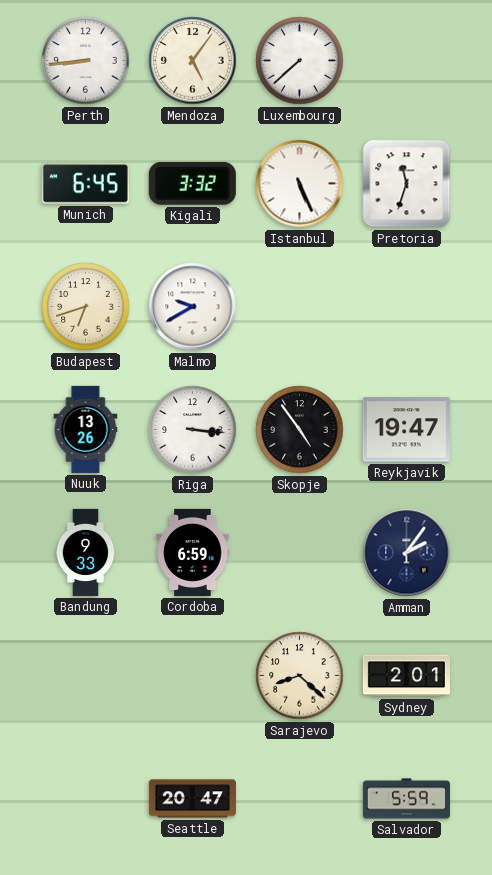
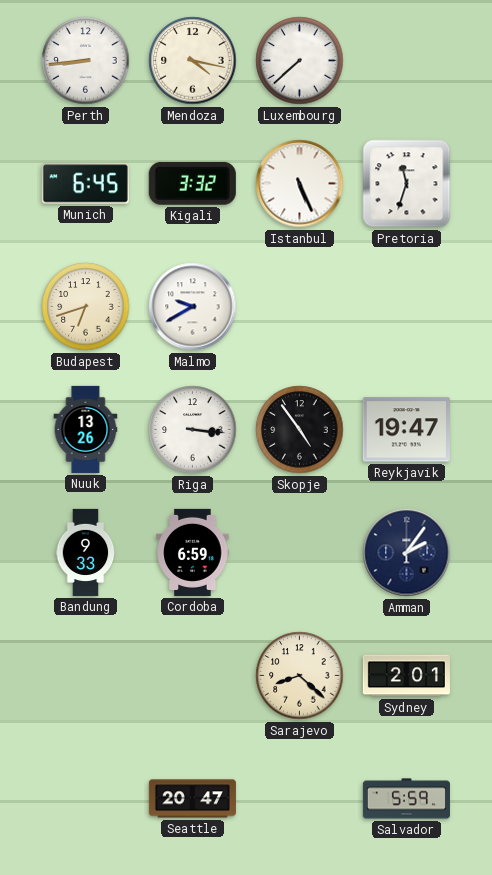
Mendoza: 5:06 -> 4:17 (193, 61)
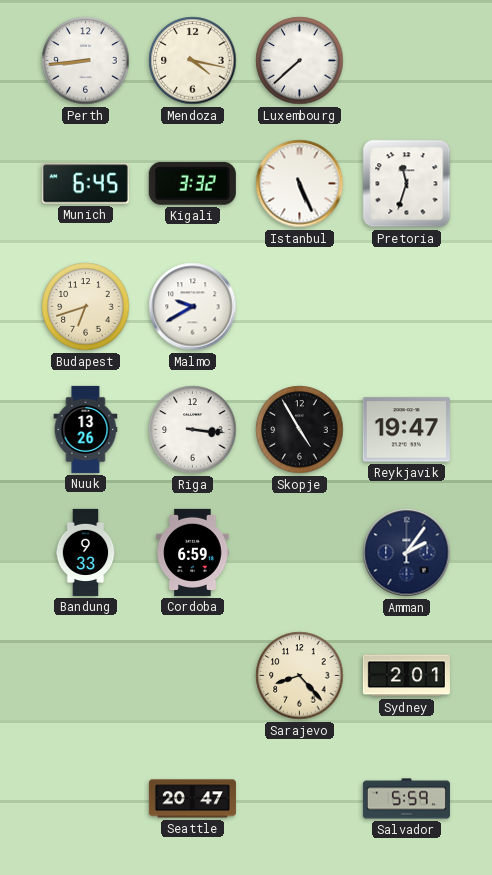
Skopje: 4:54 -> 4:55 (300, 430)
Sarajevo: 8:22 -> 8:23 (300, 676)
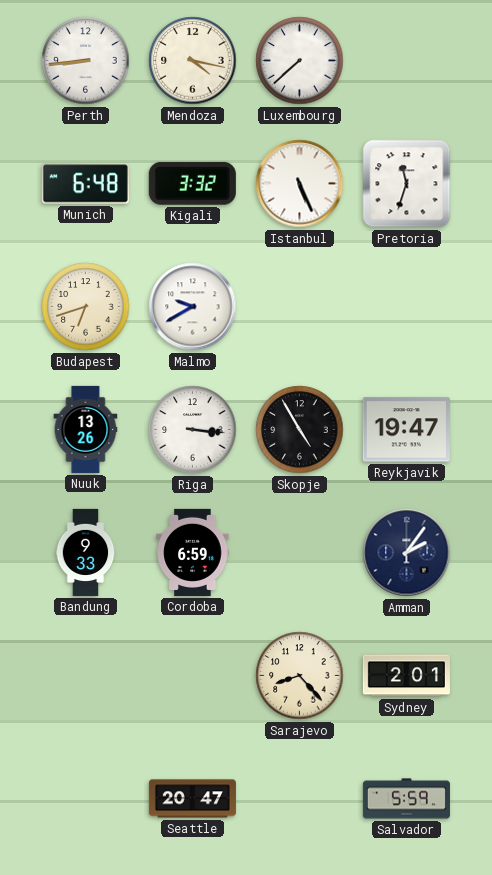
Munich: 6:45 -> 6:48 (85, 184)
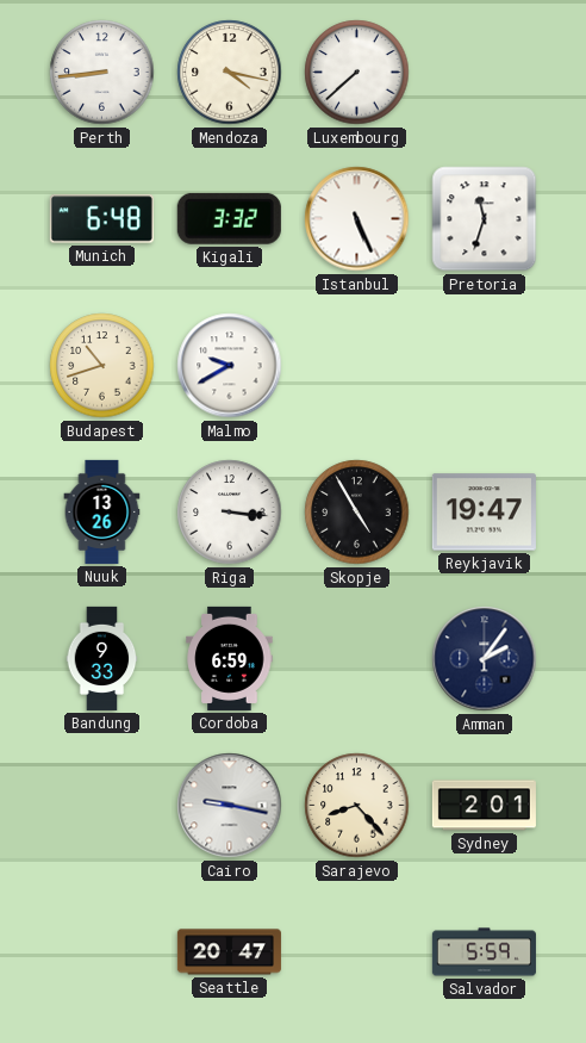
Budapest: 6:42 -> 10:42 (102, 366)
Cairo: none -> 9:17 (230, 806)
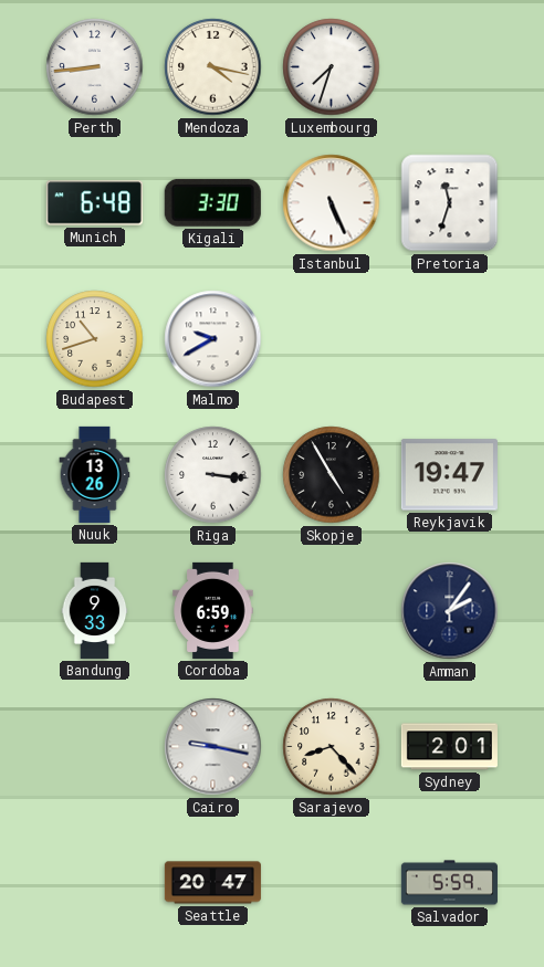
Luxembourg: 7:38 -> 7:33 (332, 67)
Kigali: 3:32 -> 3:30 (212, 202)
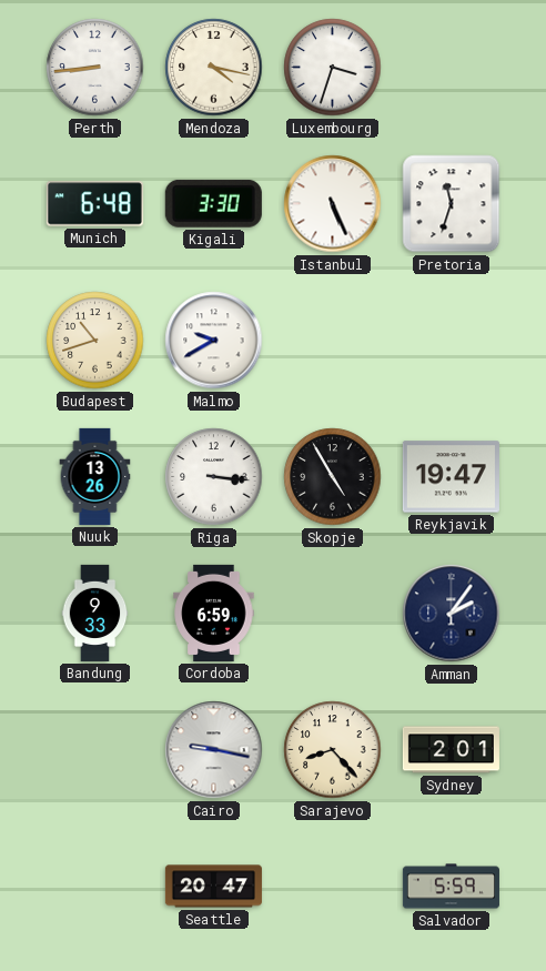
Luxembourg: 7:33 -> 3:33 (333, 68)
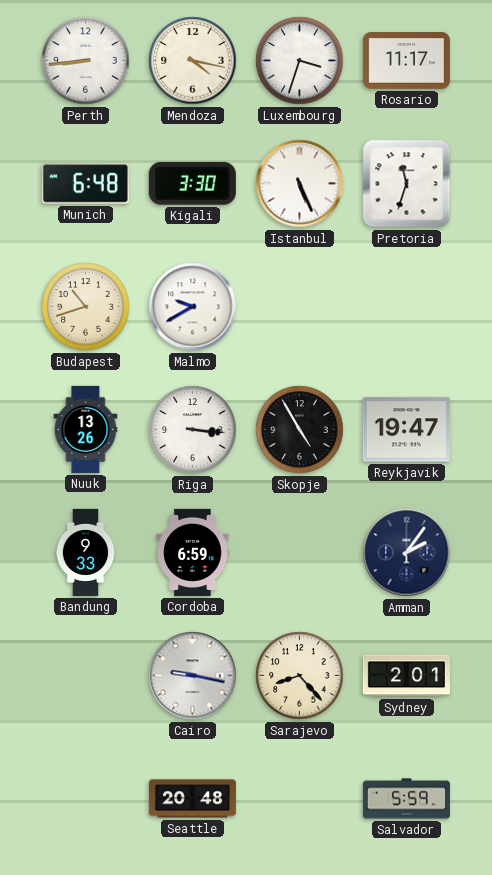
Rosario: none -> 11:17 (406, 61)
Seattle: 20:47 -> 20:48 (192, 799)
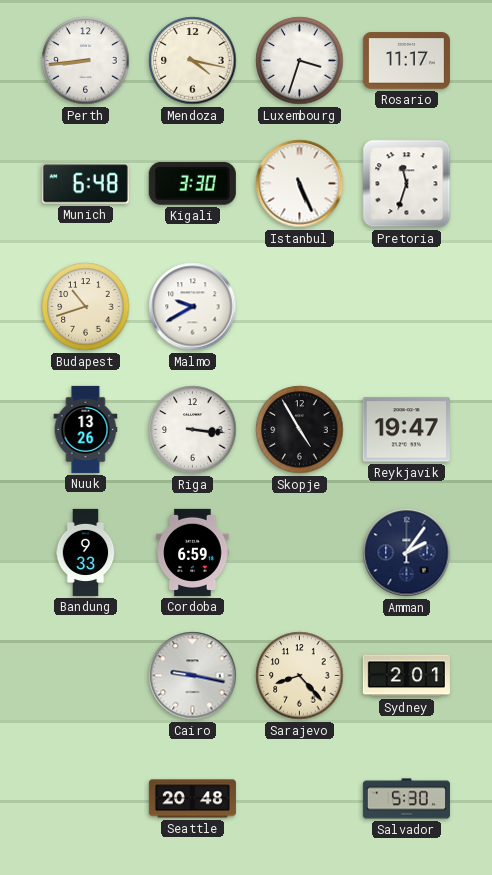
Salvador: 5:59 -> 5:30 (406, 799)
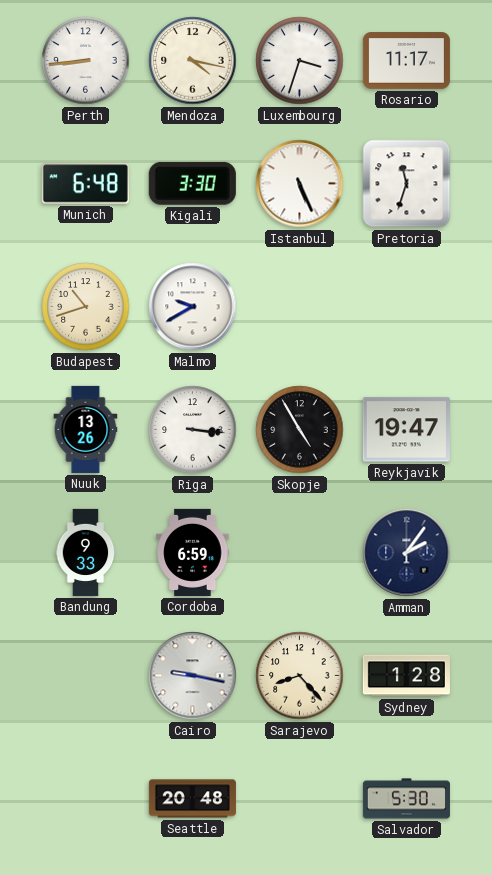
Sydney: 2:01 -> 1:28 (406, 676)
